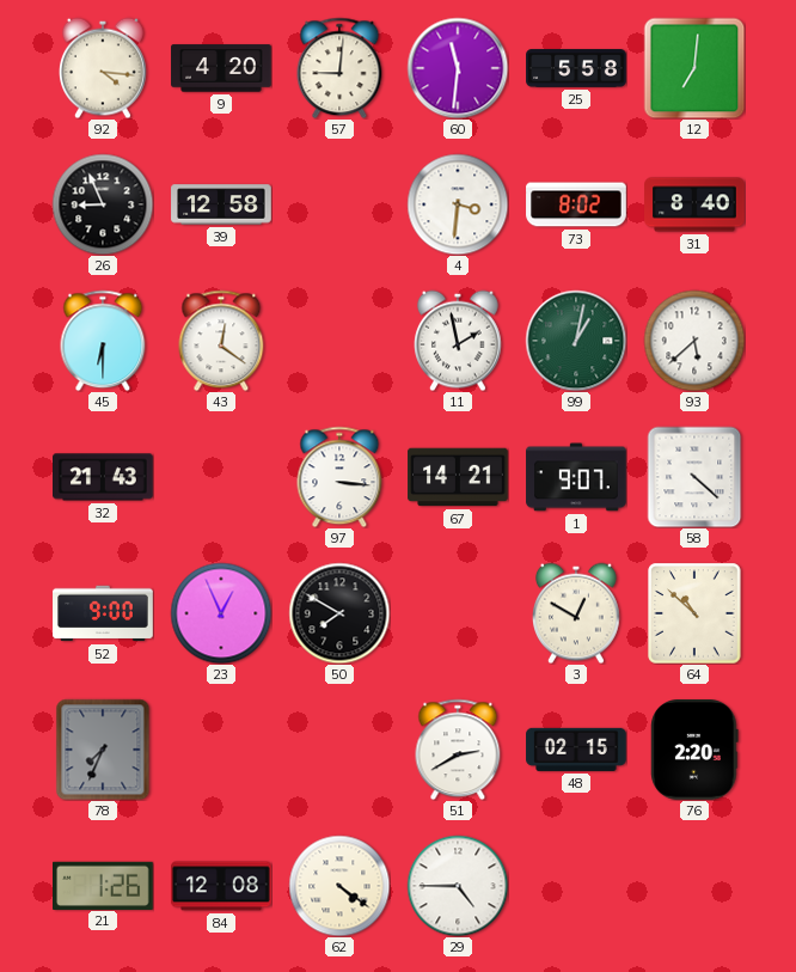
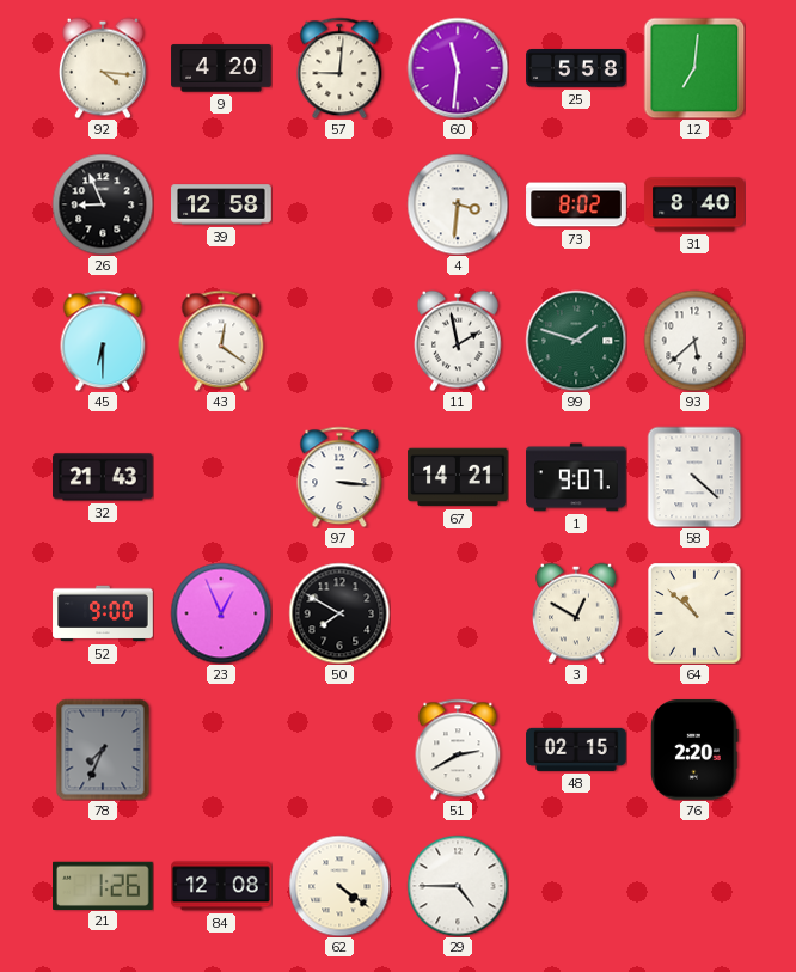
99: 1:02 -> 1:48 (576, 341)
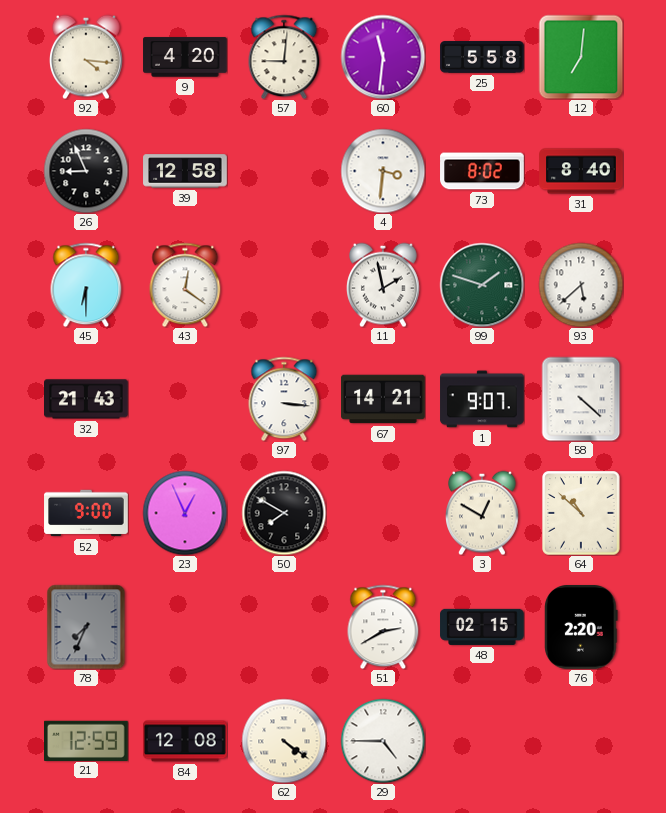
21: 1:26 -> 12:59 (87, 740)
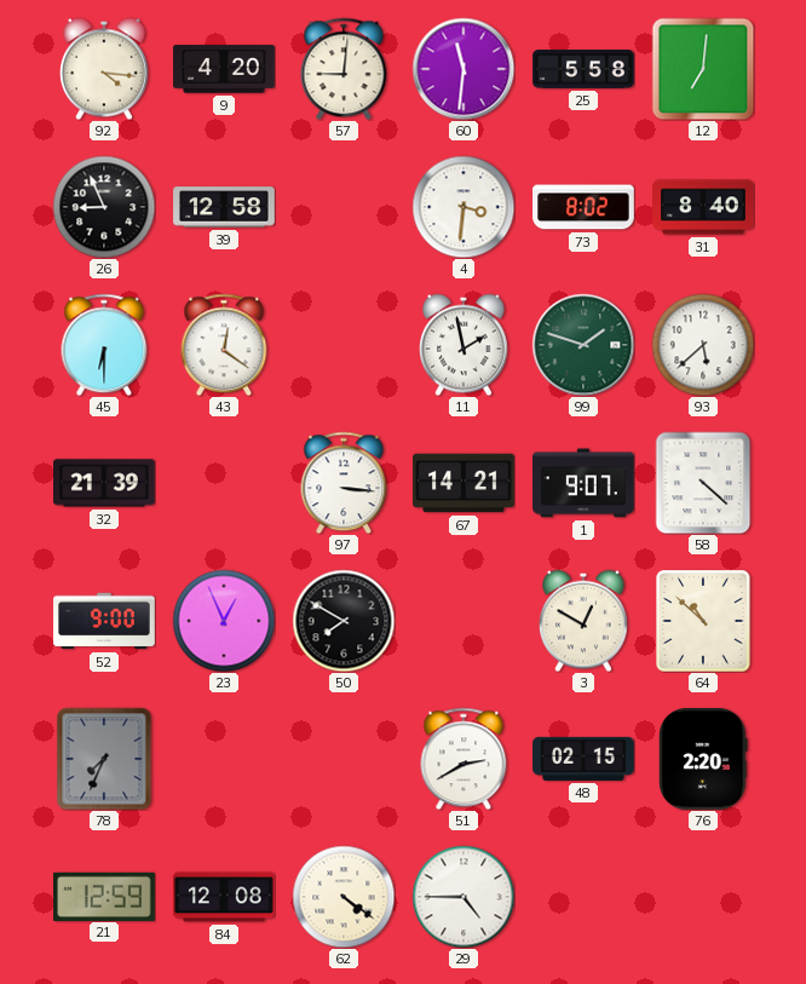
32: 21:43 -> 21:39 (104, 483)
